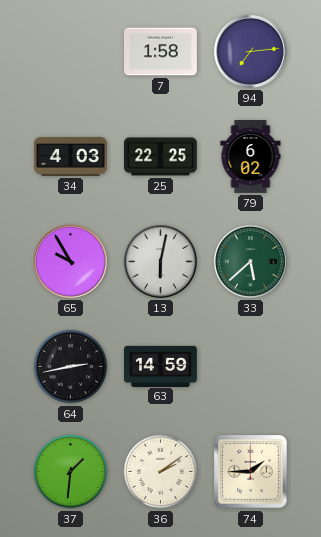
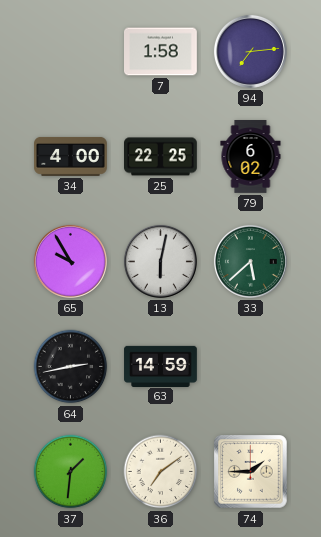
34: 4:03 -> 4:00 (71, 156)
36: 2:09 -> 7:09 (161, 472)
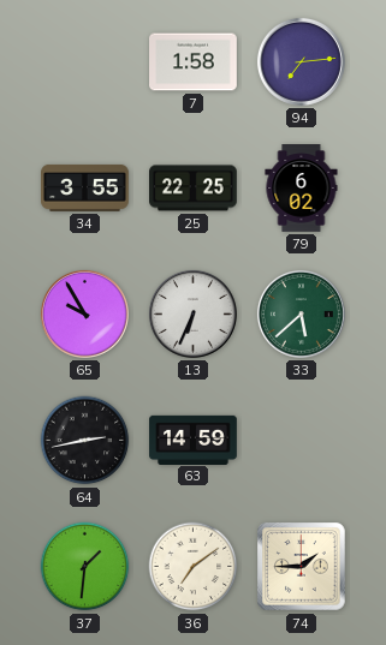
34: 4:00 -> 3:55 (85, 187)
13: 6:02 -> 6:34 (192, 313)
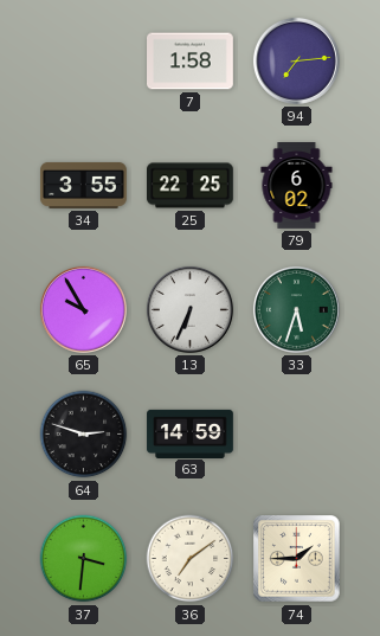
33: 5:38 -> 5:33 (296, 309)
64: 2:43 -> 2:48 (84, 435)
37: 1:31 -> 3:31 (84, 559)
